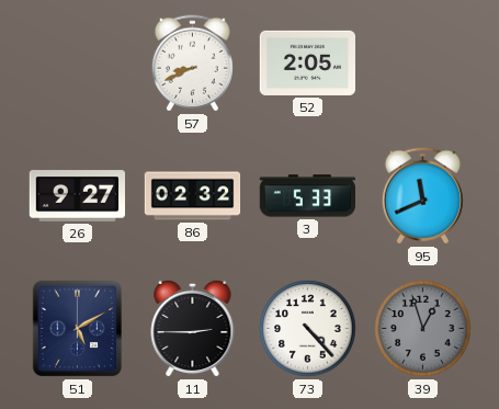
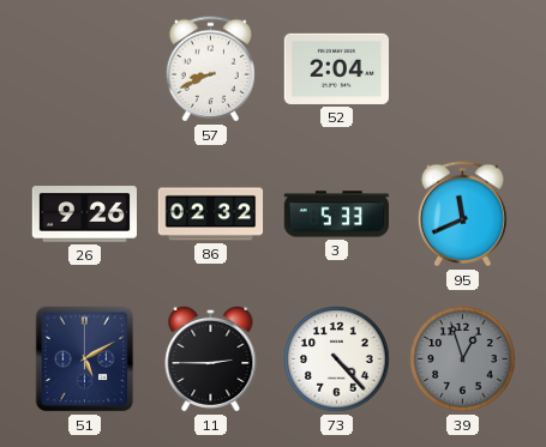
52: 2:05 -> 2:04 (336, 68)
26: 9:27 -> 9:26 (84, 215)
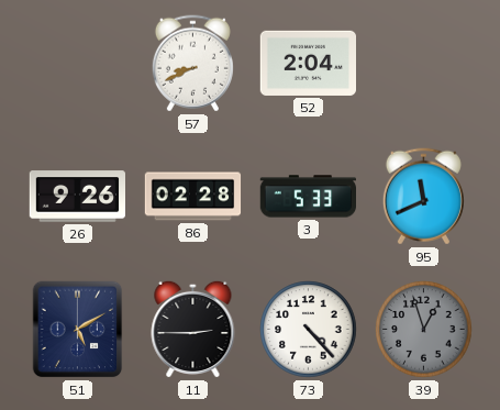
86: 02:32 -> 02:28 (193, 197)
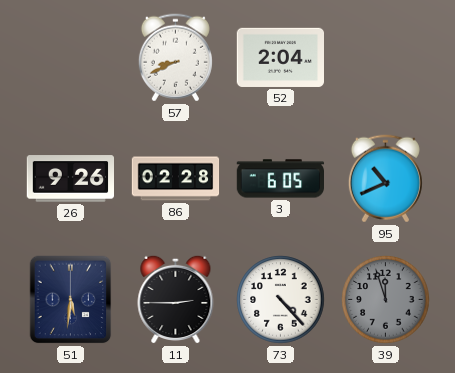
3: 5:33 -> 6:05 (280, 179)
95: 11:41 -> 10:41 (385, 179)
51: 5:10 -> 5:31 (71, 300)
39: 12:57 -> 11:57 (386, 300)
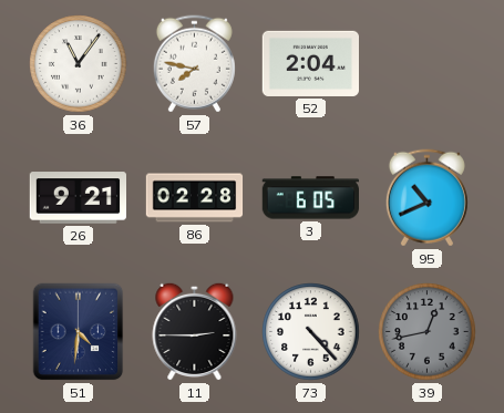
36: none -> 11:06 (79, 64)
57: 8:41 -> 7:47 (194, 64)
26: 9:26 -> 9:21 (78, 198)
51: 5:31 -> 4:31 (79, 332)
39: 11:57 -> 12:43 (428, 332)
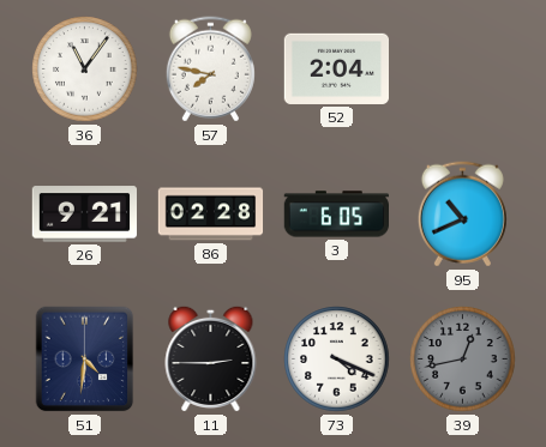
73: 4:23 -> 4:19 (337, 360)
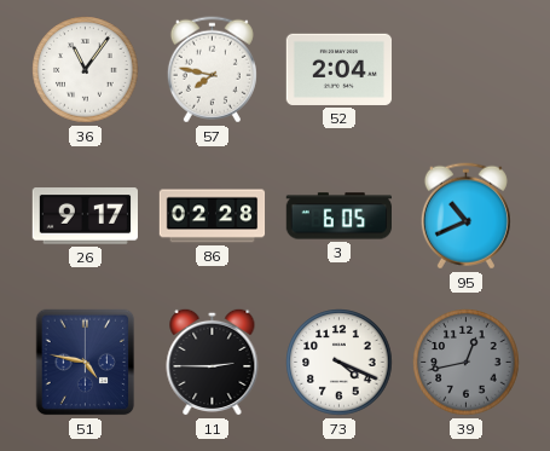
26: 9:21 -> 9:17 (85, 216)
51: 4:31 -> 4:47 (86, 363)
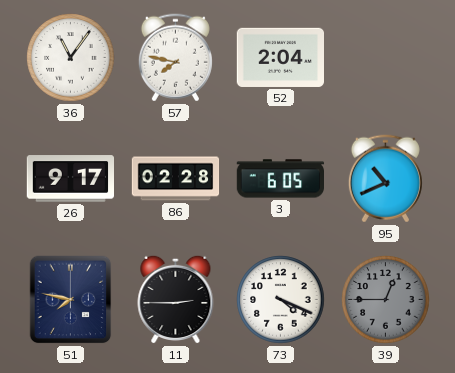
51: 4:47 -> 7:47 (71, 300)
39: 12:43 -> 12:45 (386, 300)
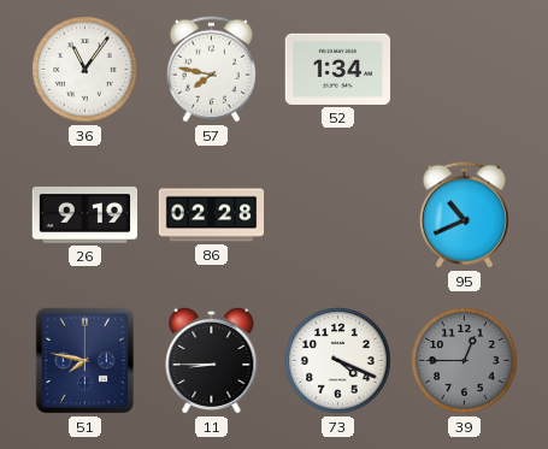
52: 2:04 -> 1:34 (337, 69)
26: 9:17 -> 9:19 (84, 215)
3: 6:05 -> none (280, 179)
11: 2:45 -> 8:45 (212, 360)
